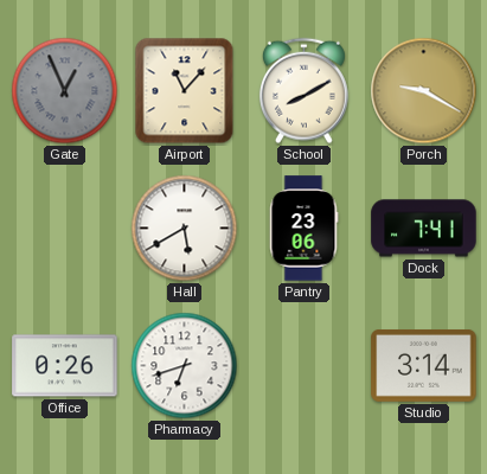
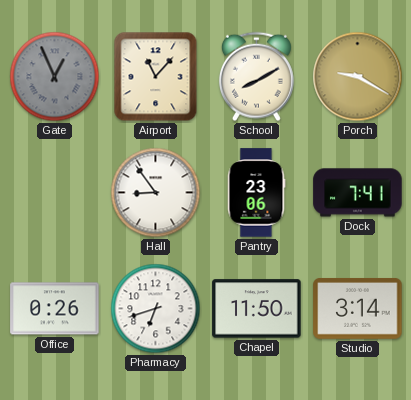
Hall: 5:40 -> 8:54 (156, 193)
Chapel: none -> 11:50 (257, 309)
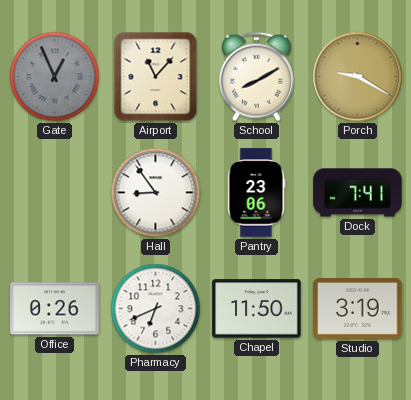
Pharmacy: 6:42 -> 6:41 (156, 309)
Studio: 3:14 -> 3:19 (358, 309)
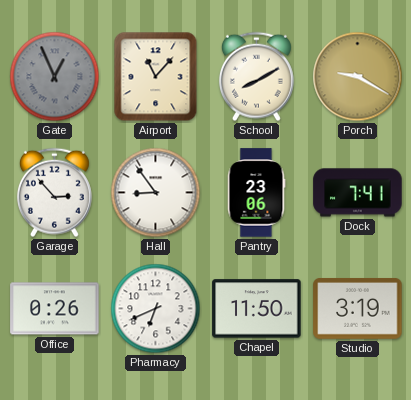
Garage: none -> 2:53 (54, 193)
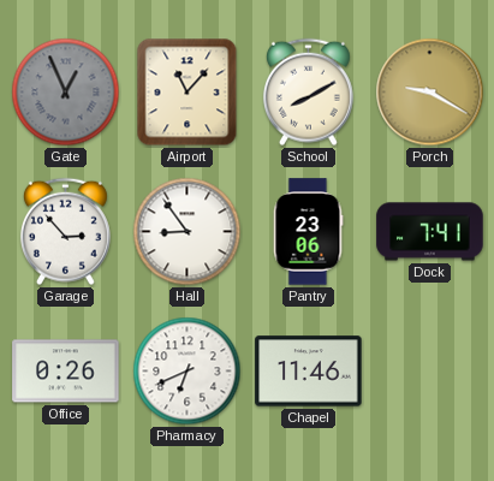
Chapel: 11:50 -> 11:46 (309, 372)
Studio: 3:19 -> none (358, 309)
